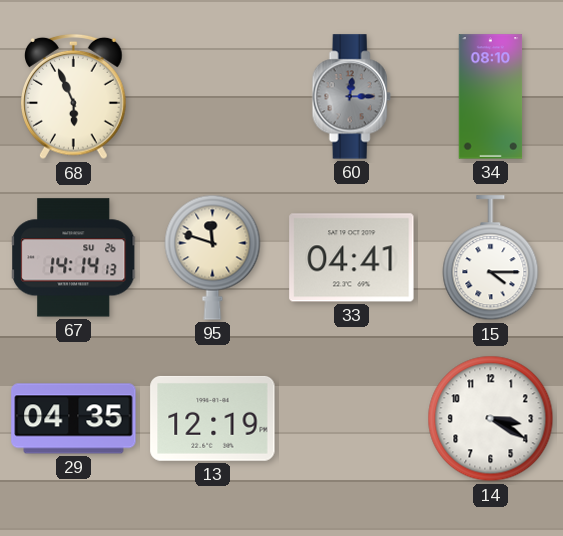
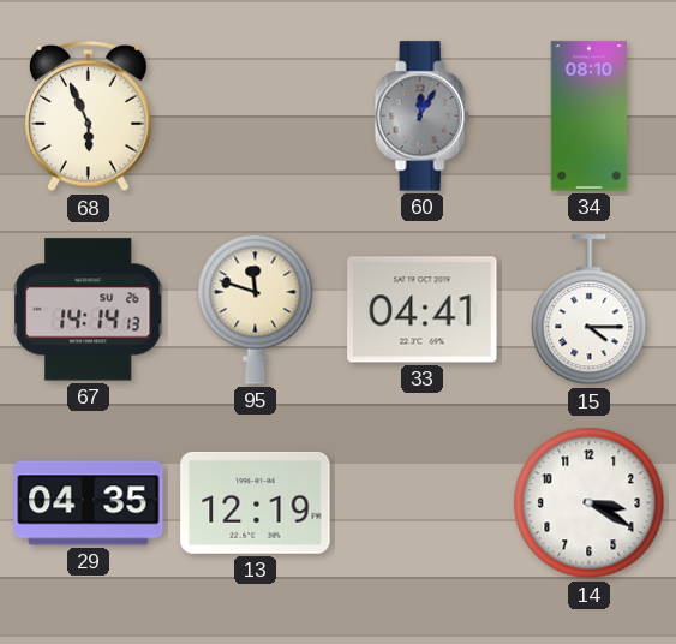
60: 12:15 -> 12:05 (421, 117)
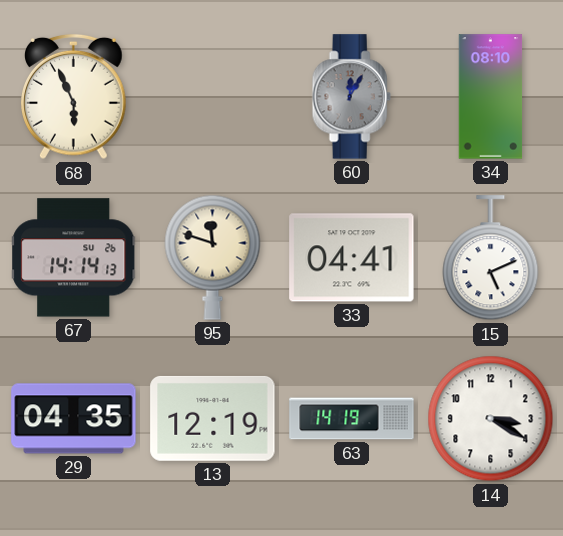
15: 4:15 -> 5:11 (491, 258)
63: none -> 14:19 (352, 419)
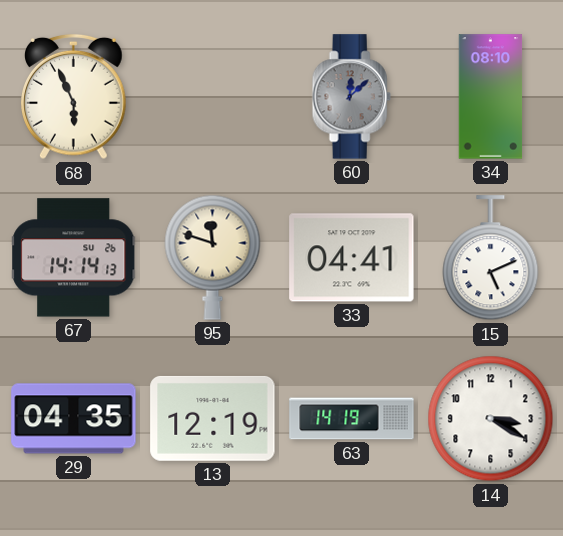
60: 12:05 -> 12:08 (351, 97)
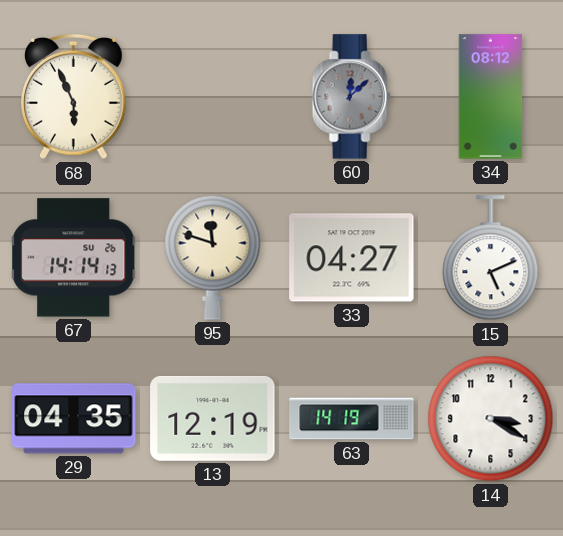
34: 08:10 -> 08:12 (491, 97)
33: 04:41 -> 04:27 (352, 258)
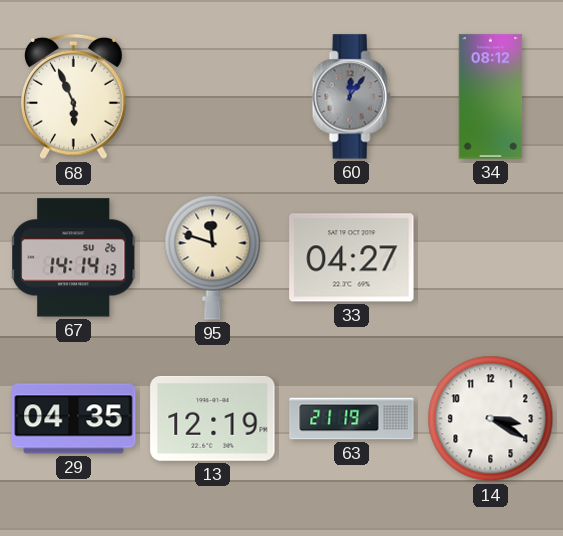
60: 12:08 -> 12:06 (351, 97)
15: 5:11 -> none (491, 258)
63: 14:19 -> 21:19 (352, 419)
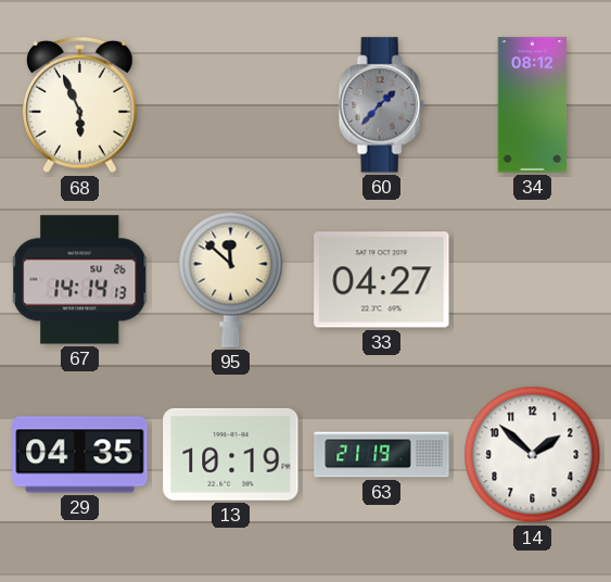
60: 12:06 -> 1:37 (381, 105)
95: 11:48 -> 11:52 (231, 279)
13: 12:19 -> 10:19 (231, 454)
14: 3:20 -> 1:52 (533, 455)
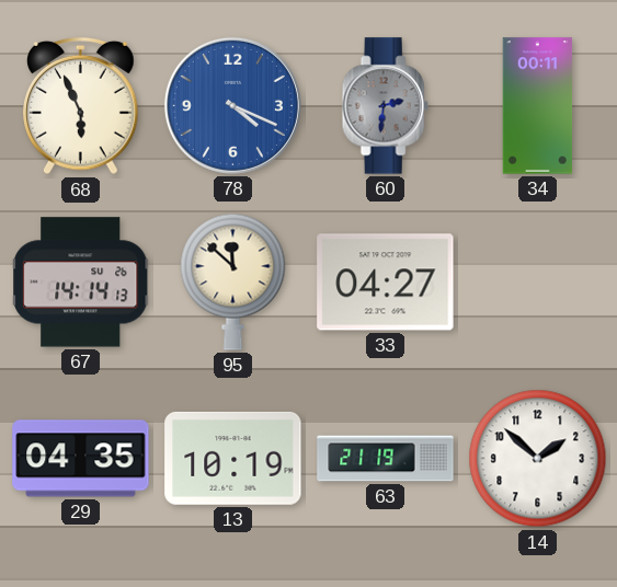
78: none -> 4:19 (232, 105)
60: 1:37 -> 2:31 (385, 106)
34: 08:12 -> 00:11 (538, 106)
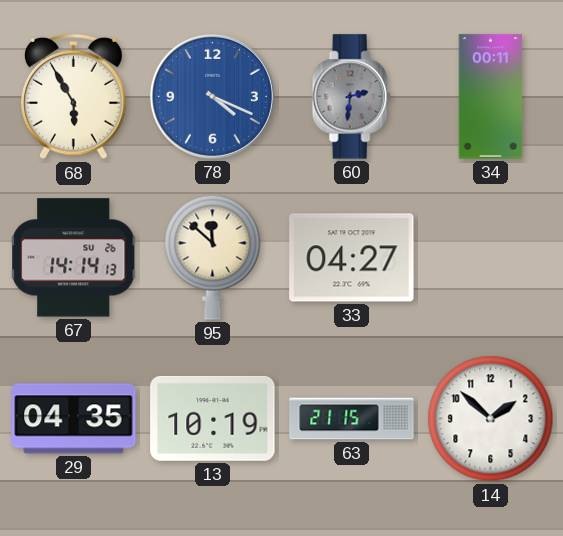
68: 5:56 -> 5:55 (74, 97)
63: 21:19 -> 21:15 (352, 419)
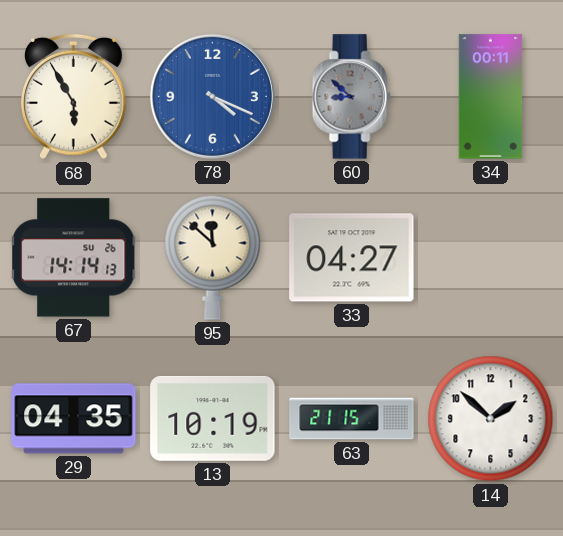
60: 2:31 -> 8:52 (351, 97)
